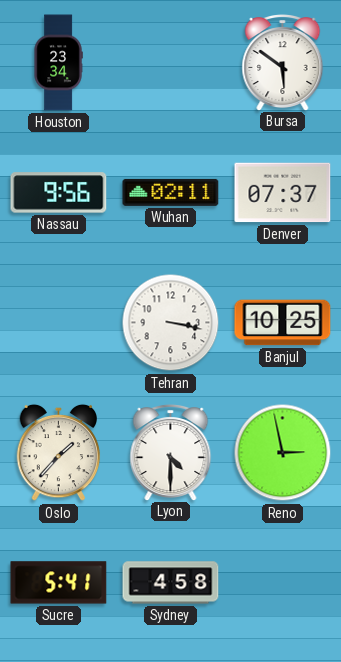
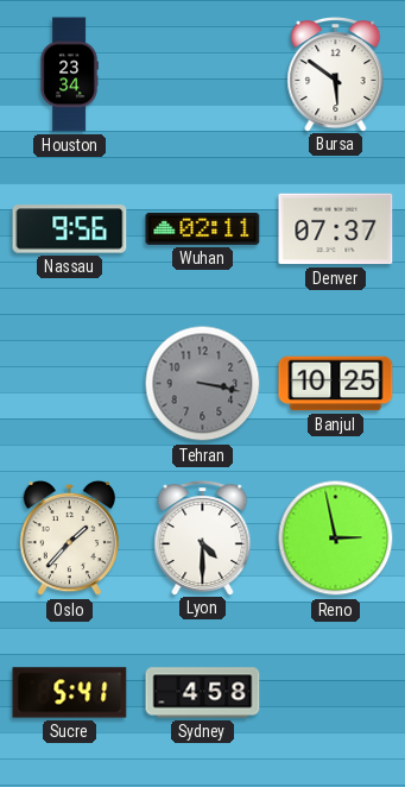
Tehran dial: white -> grey (203, 384)
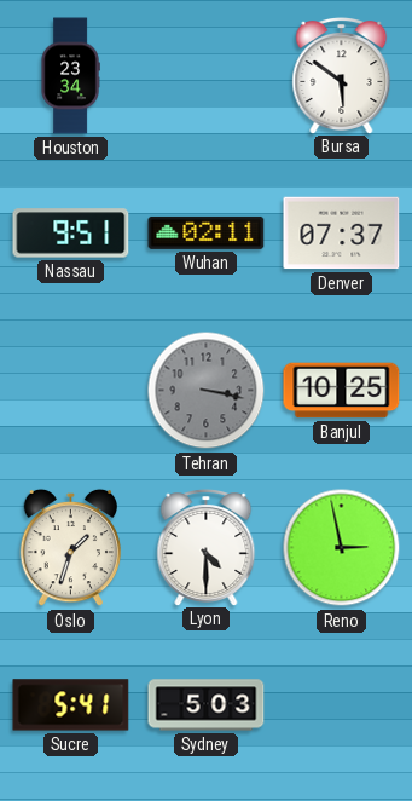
Nassau: 9:56 -> 9:51 (71, 234)
Oslo: 1:37 -> 1:33 (71, 548)
Sydney: 4:58 -> 5:03 (207, 705)
